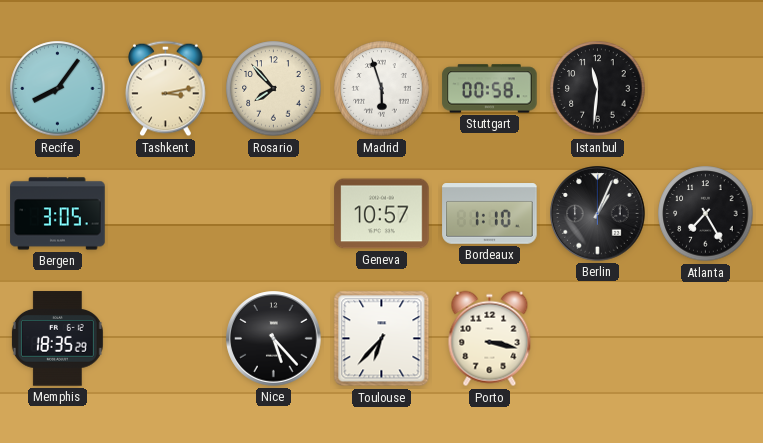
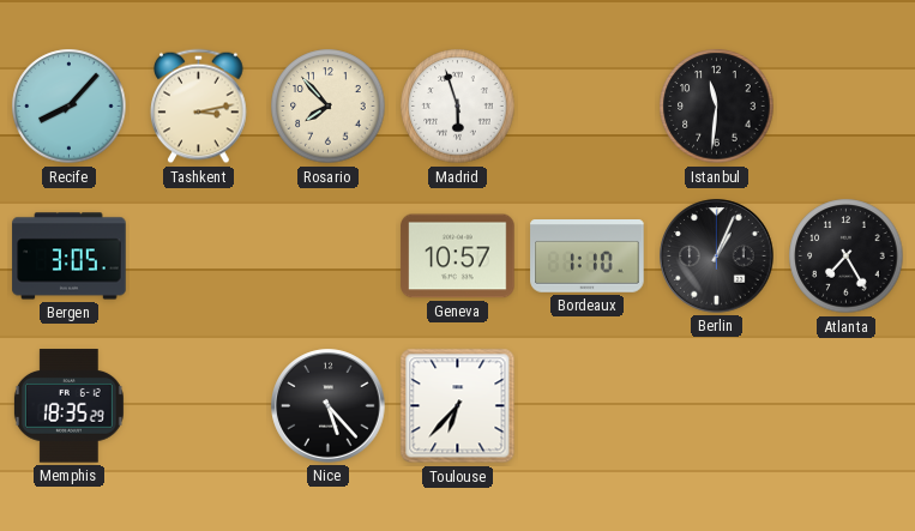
Recife: 8:06 -> 8:07 (70, 107)
Stuttgart: 00:58 -> none (490, 89)
Porto: 3:17 -> none (490, 339)
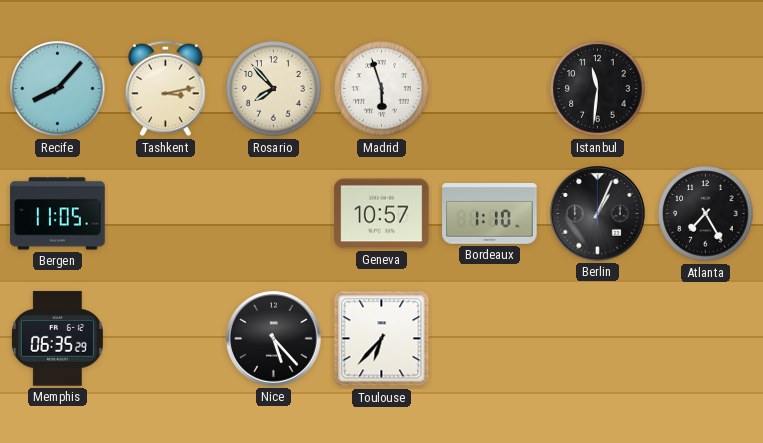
Bergen: 3:05 -> 11:05 (58, 214)
Memphis: 18:35 -> 06:35 (57, 339)
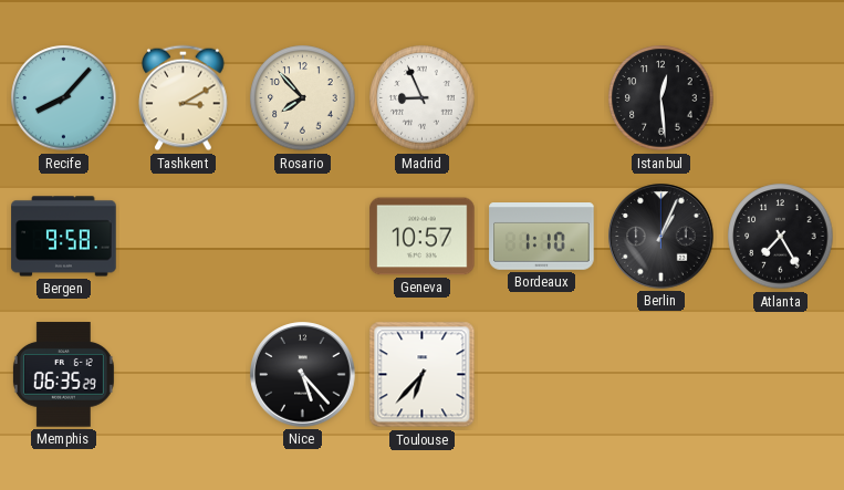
Tashkent: 3:13 -> 3:10 (184, 98)
Madrid: 5:57 -> 8:56 (423, 98)
Istanbul: 11:31 -> 12:29 (661, 98)
Bergen: 11:05 -> 9:58 (64, 237)
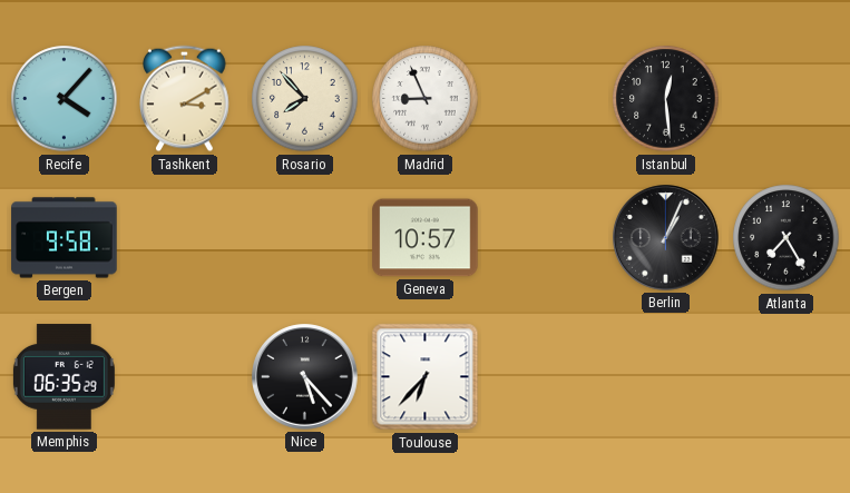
Recife: 8:07 -> 4:07 (65, 99)
Bordeaux: 1:10 -> none (542, 237)
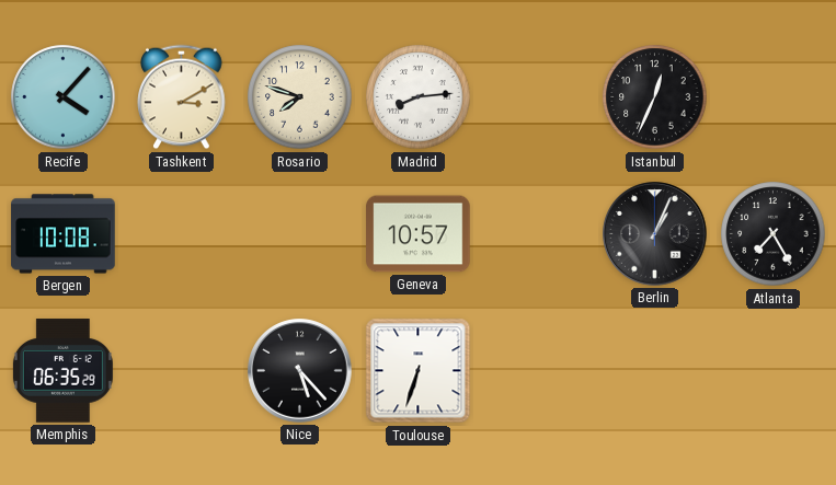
Rosario: 7:53 -> 7:48 (300, 97)
Madrid: 8:56 -> 8:14 (419, 97)
Istanbul: 12:29 -> 12:34 (655, 97)
Bergen: 9:58 -> 10:08 (64, 234)
Toulouse: 6:37 -> 6:33 (419, 371)
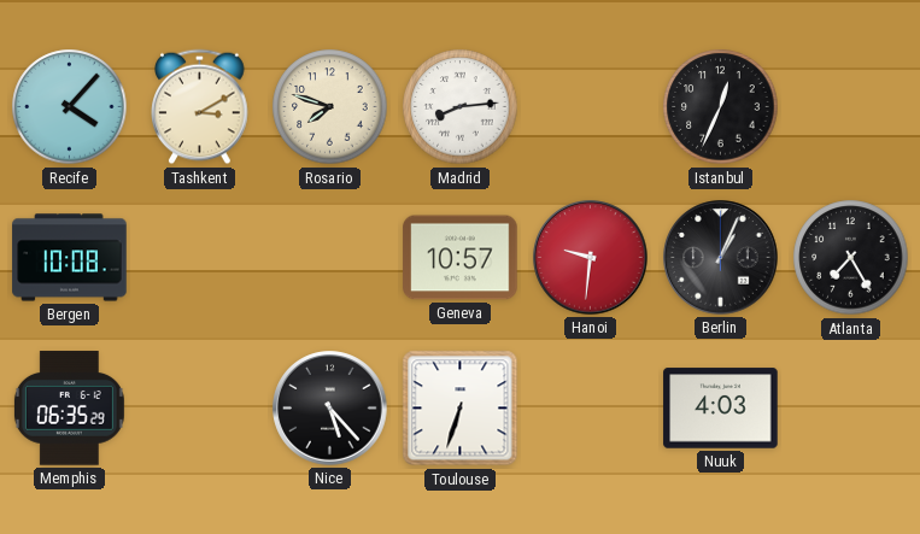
Hanoi: none -> 9:31 (591, 258)
Nuuk: none -> 4:03 (721, 409)
